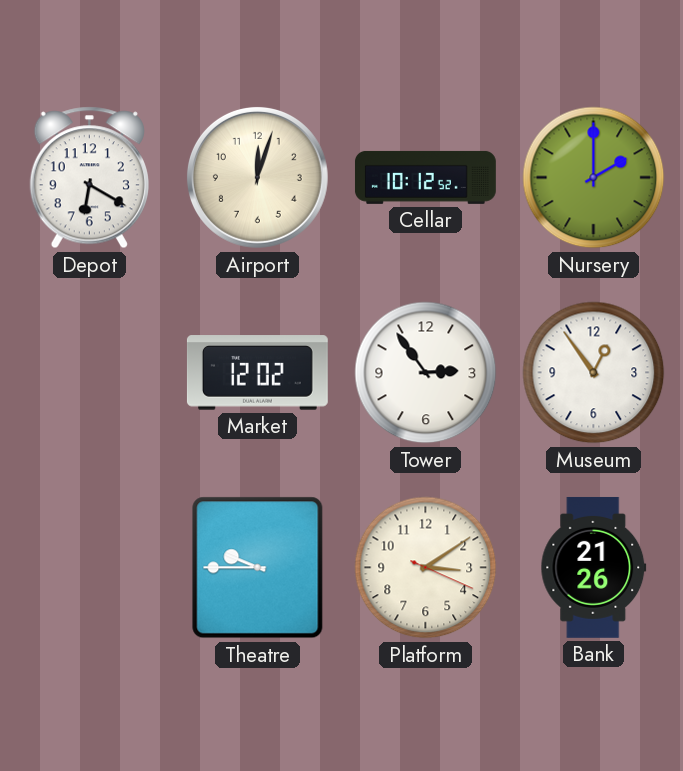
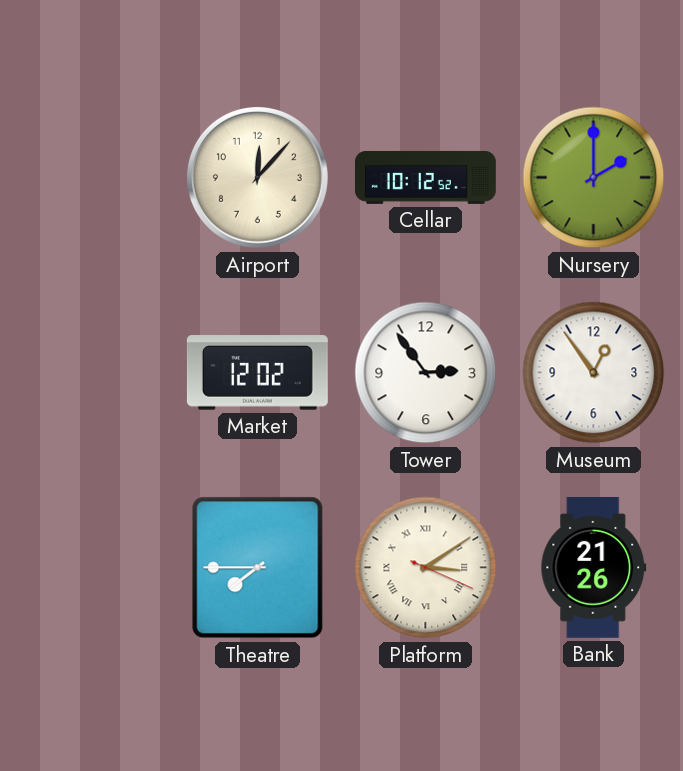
Depot: 6:20 -> none (89, 178)
Airport: 12:03 -> 12:07 (257, 177)
Theatre: 9:45 -> 7:45 (258, 568)
Platform numerals: Arabic -> Roman (426, 568)
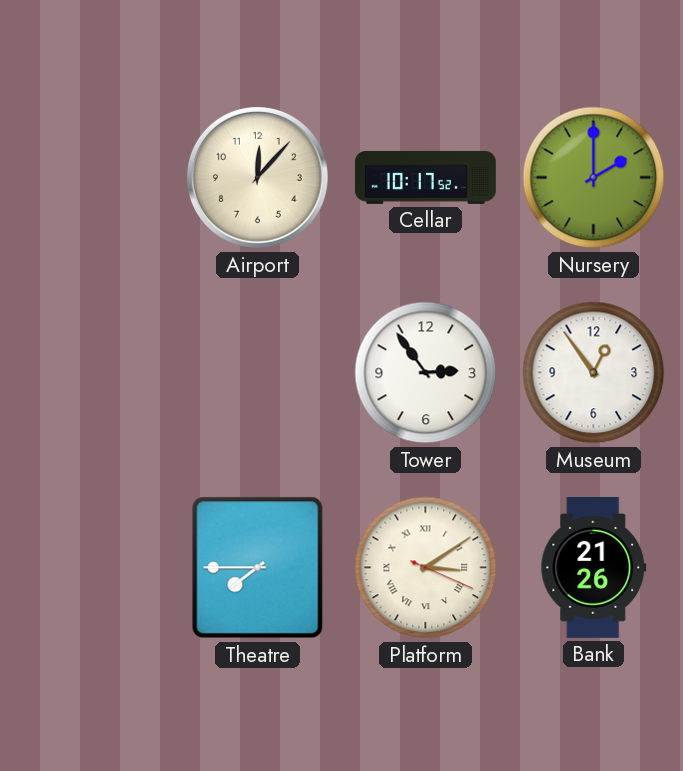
Cellar: 10:12 -> 10:17 (425, 177)
Market: 12:02 -> none (257, 373)
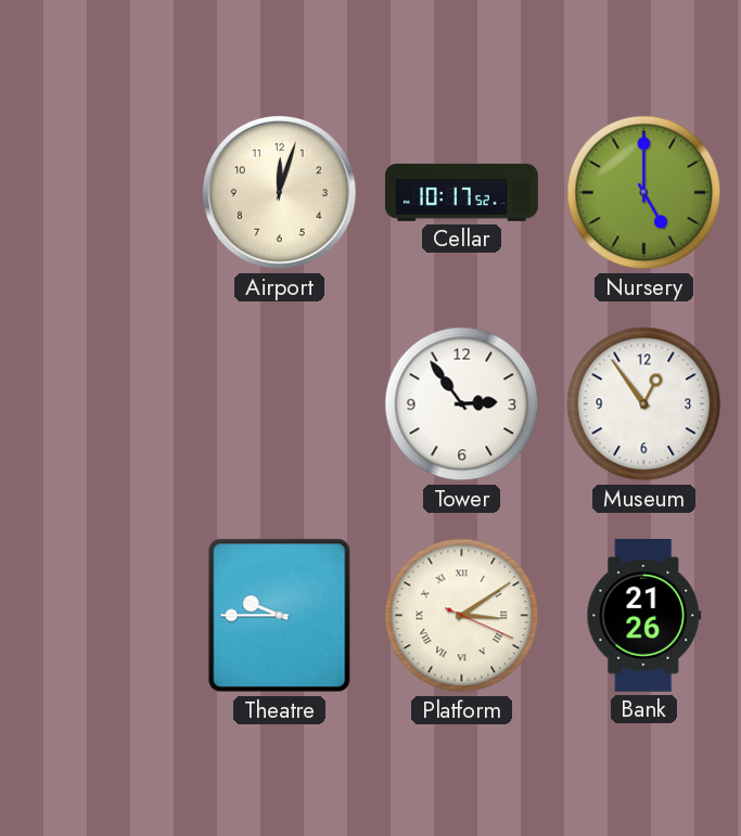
Airport: 12:07 -> 12:03 (279, 192)
Nursery: 2:00 -> 5:00 (644, 193)
Theatre: 7:45 -> 9:45 (280, 616)
